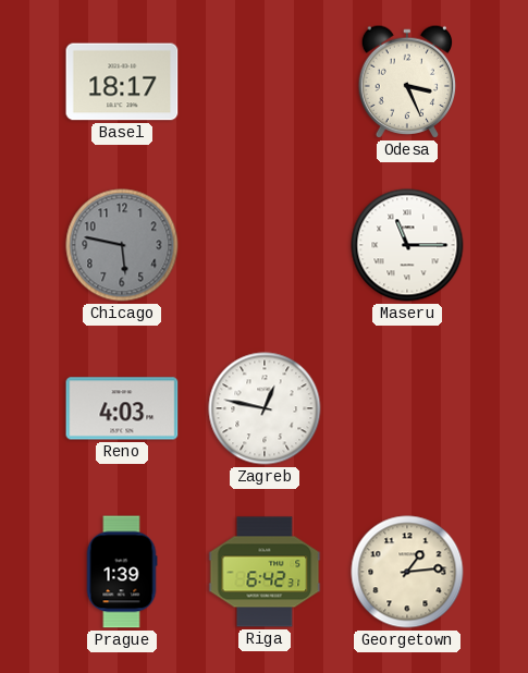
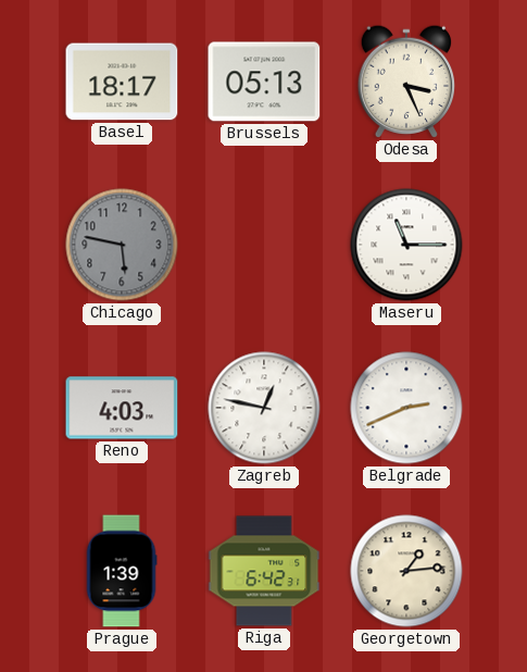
Brussels: none -> 05:13 (264, 82)
Belgrade: none -> 2:41 (406, 408)
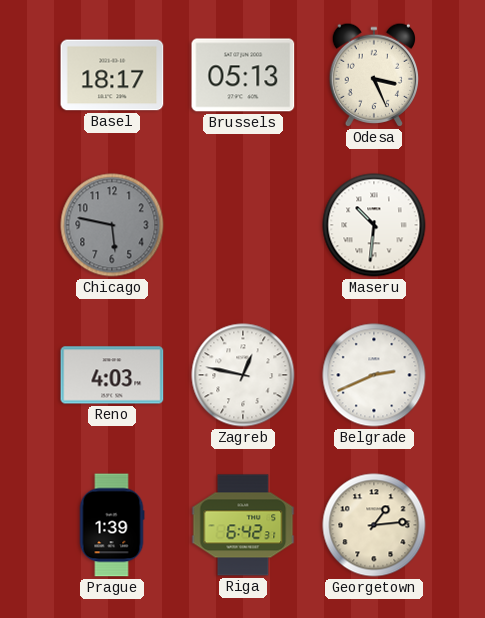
Maseru: 11:15 -> 10:31 (374, 225)
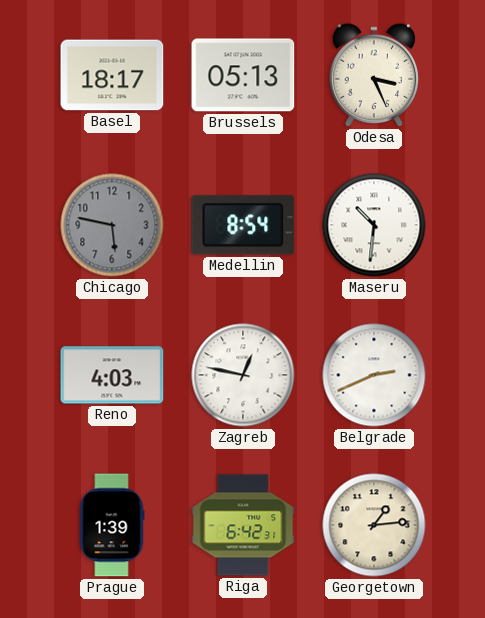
Medellin: none -> 8:54 (243, 225)
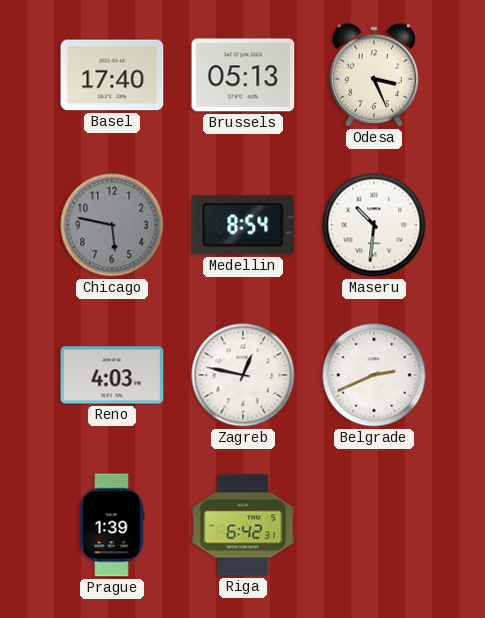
Basel: 18:17 -> 17:40 (112, 75)
Georgetown: 1:14 -> none (374, 525)
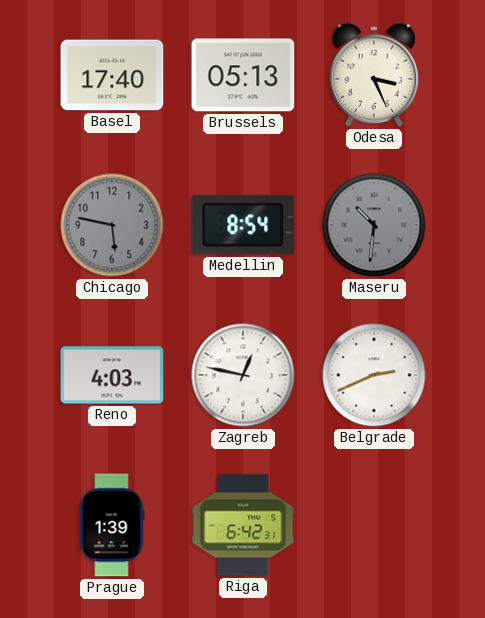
Maseru dial: white -> grey (374, 225)
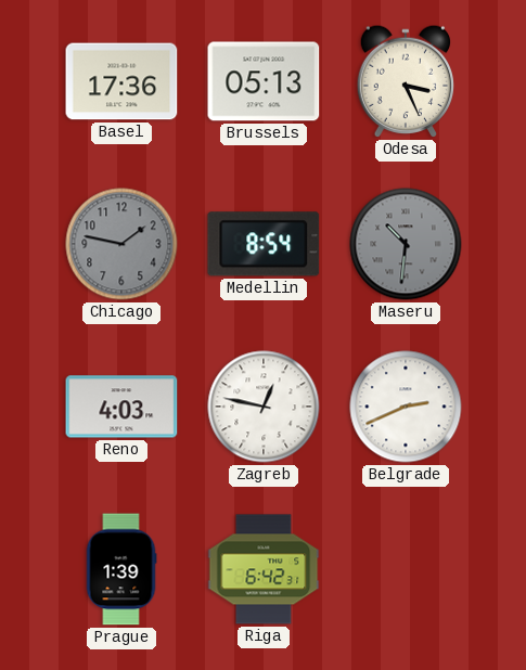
Basel: 17:40 -> 17:36 (121, 81)
Chicago: 5:47 -> 1:47 (121, 244)
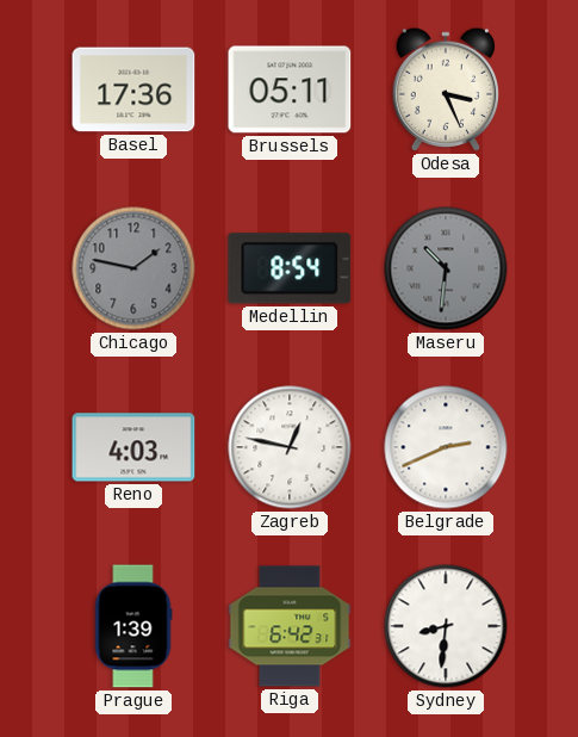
Brussels: 05:13 -> 05:11 (290, 89)
Sydney: none -> 8:31 (446, 626)
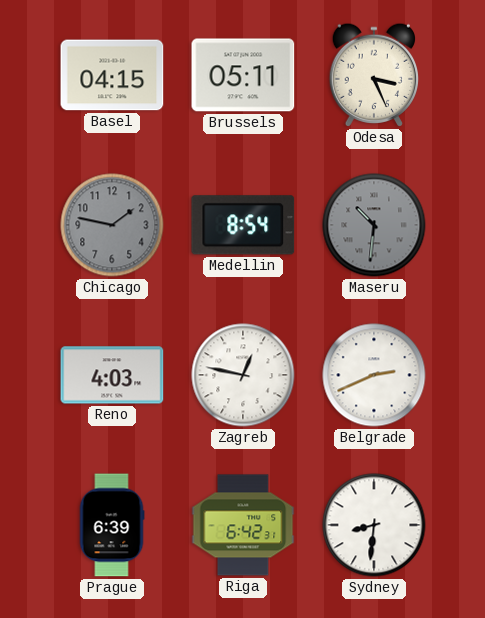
Basel: 17:36 -> 04:15 (112, 75)
Prague: 1:39 -> 6:39 (112, 525)
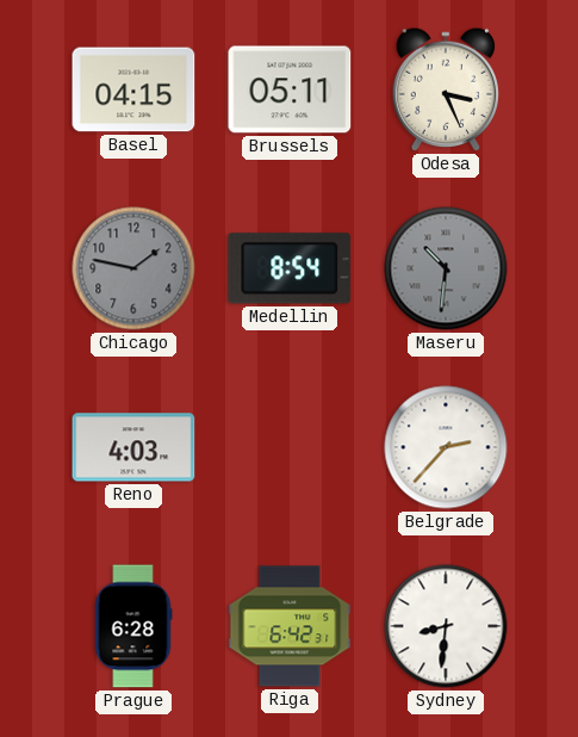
Zagreb: 12:47 -> none (243, 375)
Belgrade: 2:41 -> 2:37 (446, 447)
Prague: 6:39 -> 6:28 (133, 626)
